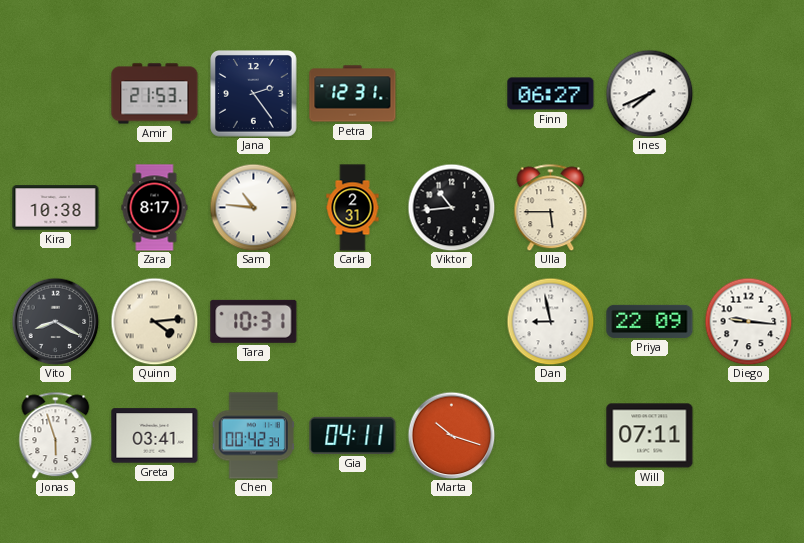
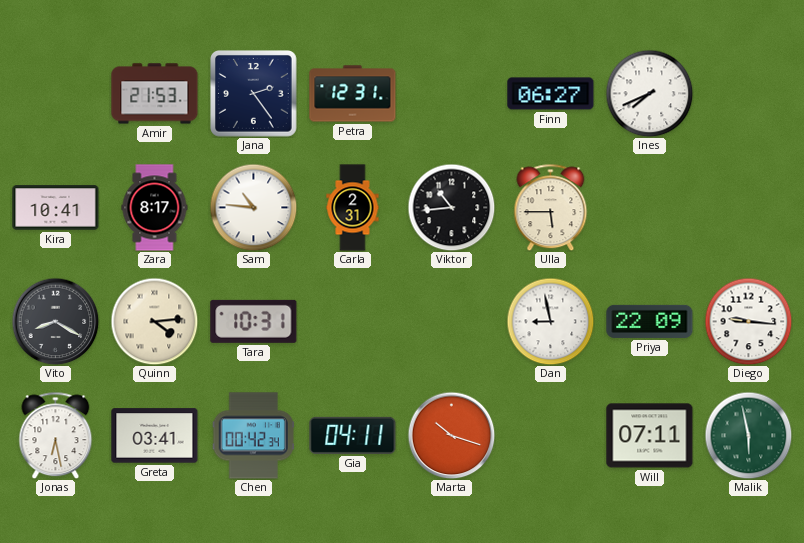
Kira: 10:38 -> 10:41 (56, 208)
Jonas: 5:57 -> 6:28 (56, 435)
Malik: none -> 5:58 (748, 435)
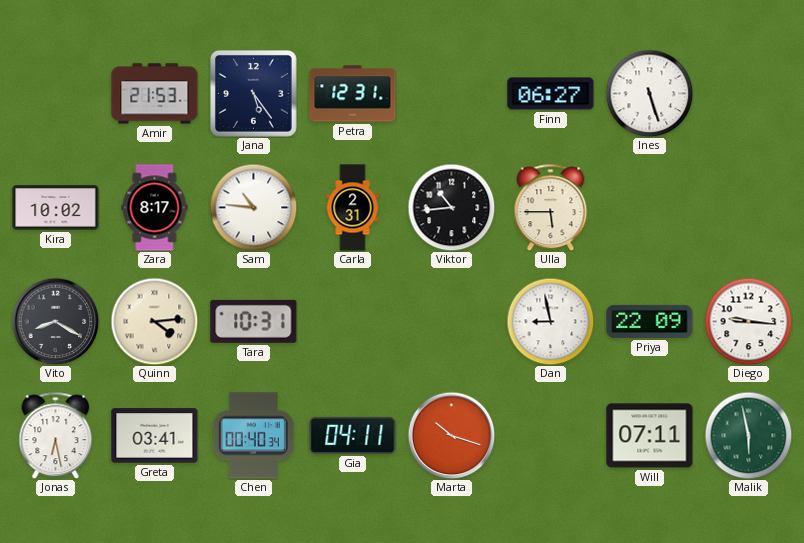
Jana: 2:24 -> 5:24 (254, 94)
Ines: 7:41 -> 5:27 (649, 93)
Kira: 10:41 -> 10:02 (56, 208)
Chen: 00:42 -> 00:40 (253, 436)
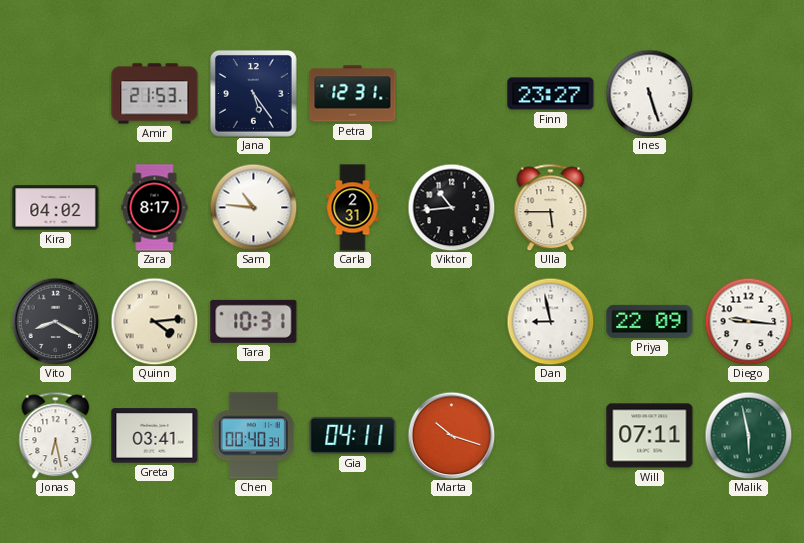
Finn: 06:27 -> 23:27 (551, 94)
Kira: 10:02 -> 04:02 (56, 208)
